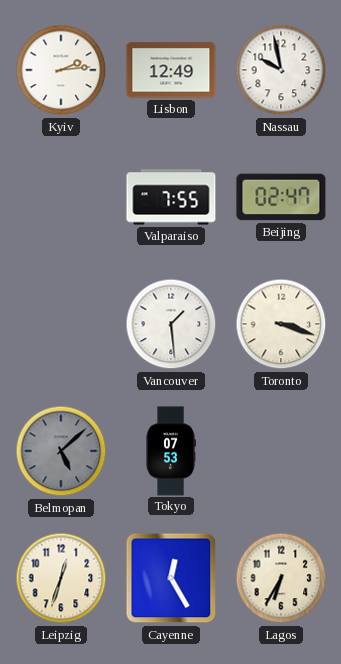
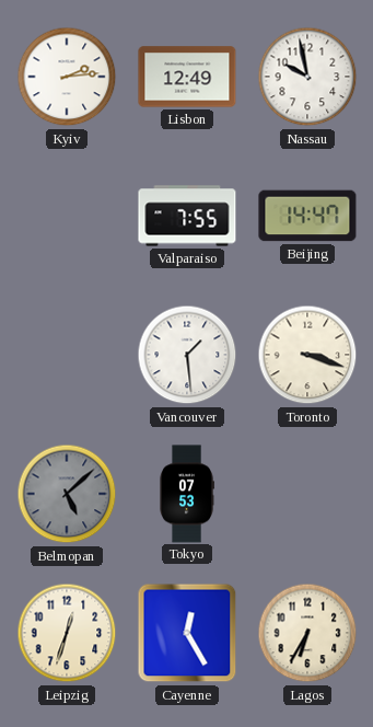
Beijing: 02:47 -> 14:47 (307, 216)
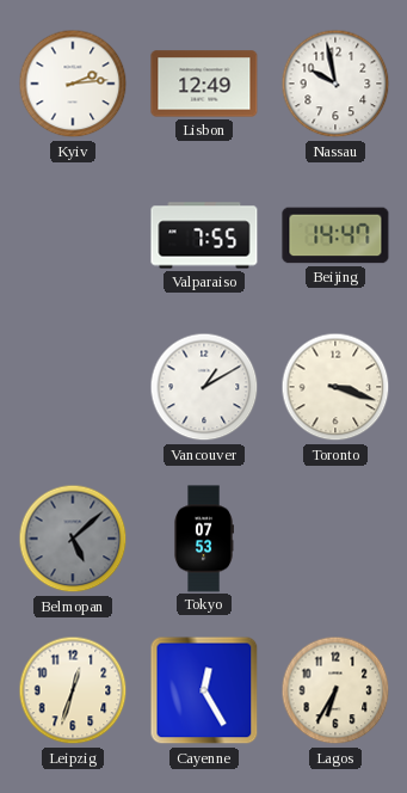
Vancouver: 1:29 -> 1:10 (204, 387)
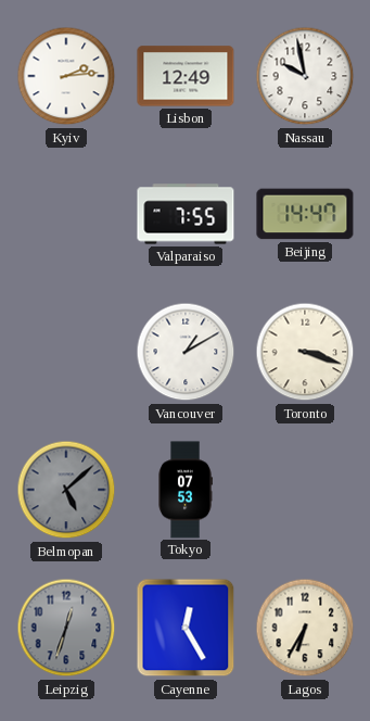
Leipzig dial: cream -> grey (66, 628)
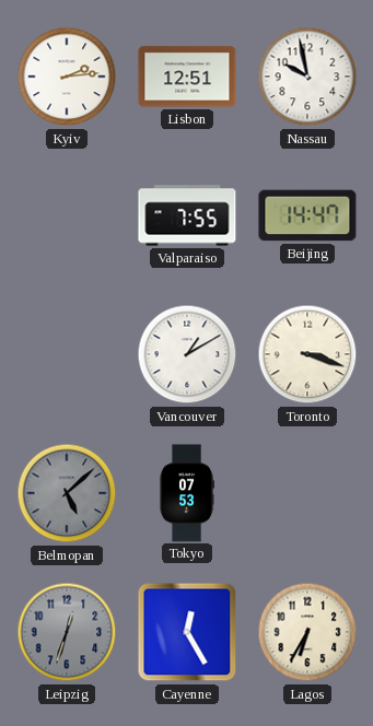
Lisbon: 12:49 -> 12:51 (187, 77)
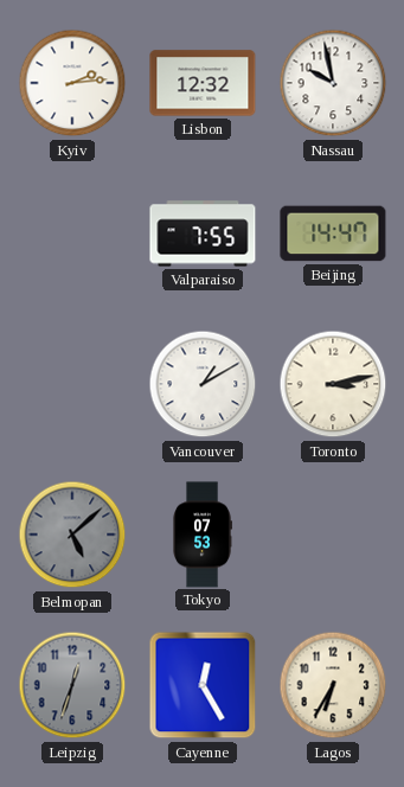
Lisbon: 12:51 -> 12:32 (203, 83)
Toronto: 3:18 -> 3:13 (333, 384)
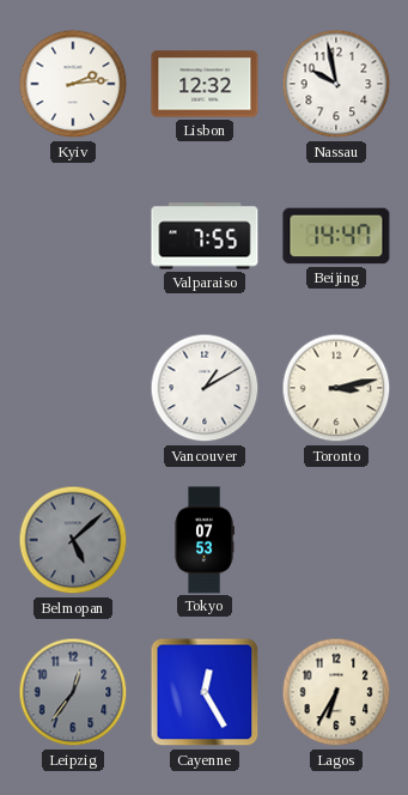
Leipzig: 12:33 -> 12:36 (73, 692)
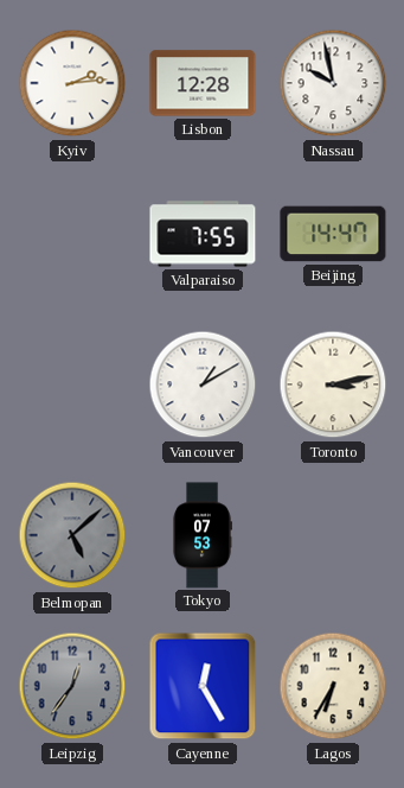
Lisbon: 12:32 -> 12:28 (203, 83)
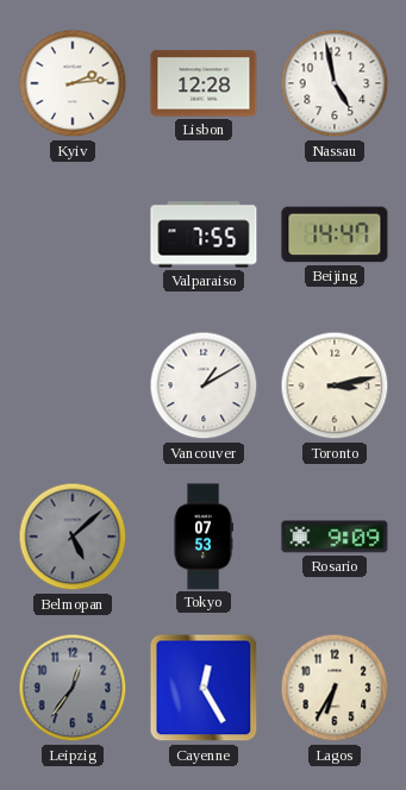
Nassau: 9:58 -> 4:58 (335, 83)
Rosario: none -> 9:09 (335, 537)
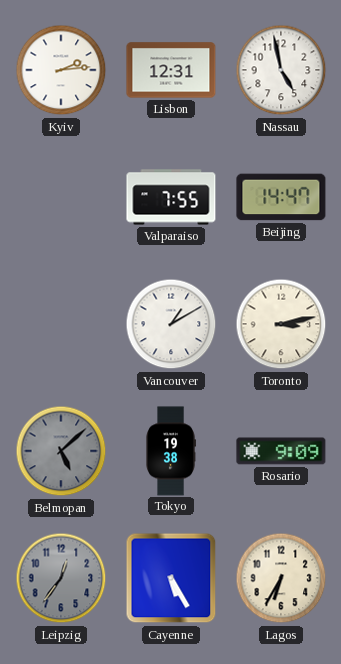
Lisbon: 12:28 -> 12:31 (171, 70)
Tokyo: 07:53 -> 19:38 (171, 451)
Cayenne: 12:25 -> 5:25 (171, 578)
